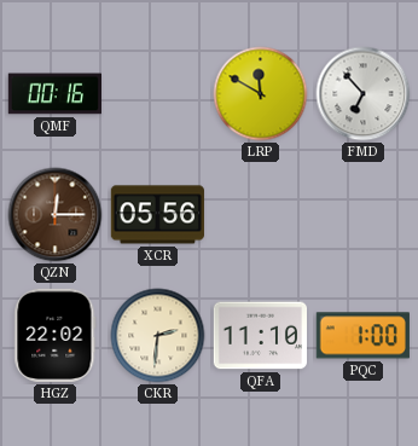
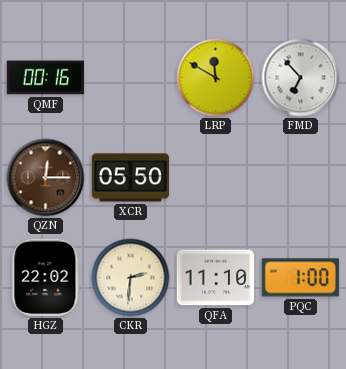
XCR: 05:56 -> 05:50 (130, 178)
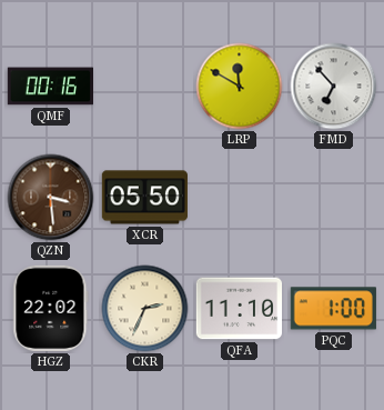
QZN: 12:15 -> 3:29 (51, 198)
CKR: 2:31 -> 2:34 (145, 309)
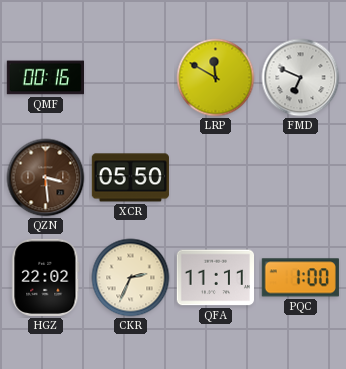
FMD: 6:53 -> 6:49 (301, 78)
QFA: 11:10 -> 11:11 (215, 278)
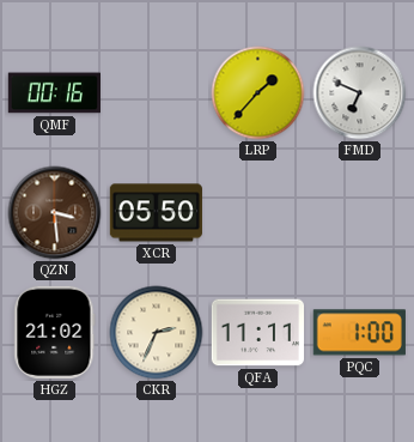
LRP: 11:50 -> 1:37 (258, 93)
HGZ: 22:02 -> 21:02 (55, 332)
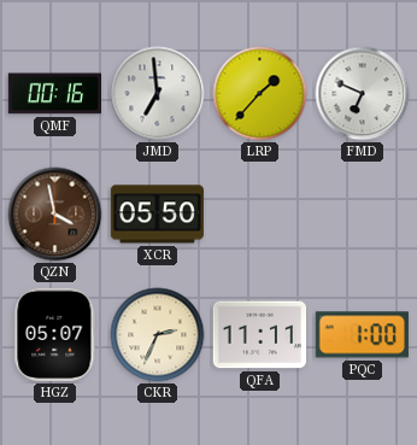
JMD: none -> 6:59 (158, 94)
QZN: 3:29 -> 3:58 (55, 215)
HGZ: 21:02 -> 05:07 (55, 334)
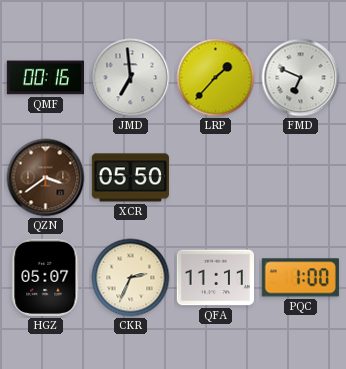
QZN: 3:58 -> 3:39 (46, 178)
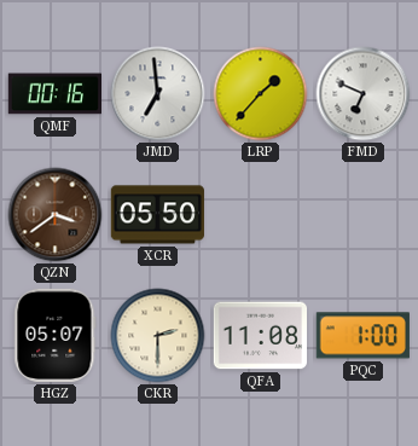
CKR: 2:34 -> 2:30 (158, 336)
QFA: 11:11 -> 11:08 (260, 336)
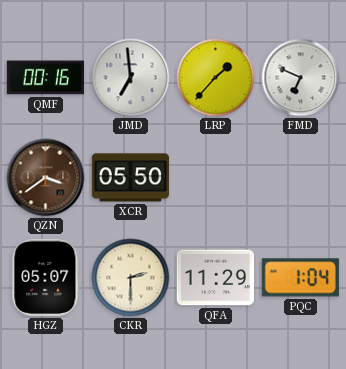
QFA: 11:08 -> 11:29 (215, 278)
PQC: 1:00 -> 1:04 (300, 278)
